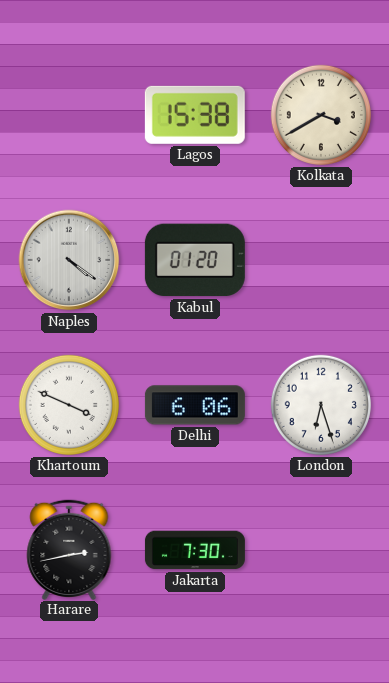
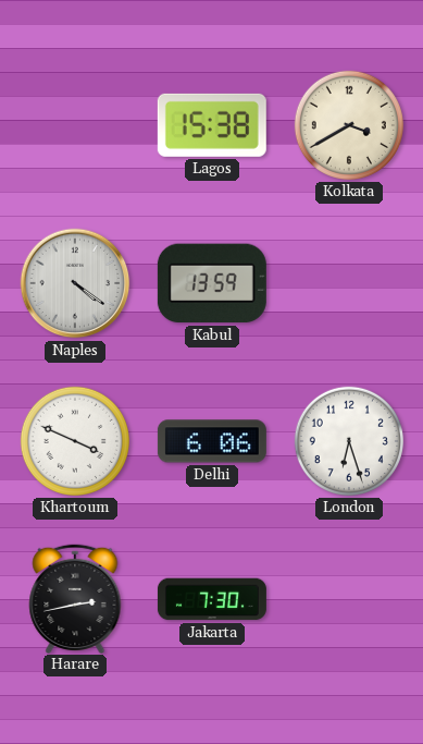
Kabul: 01:20 -> 13:59 (212, 283)
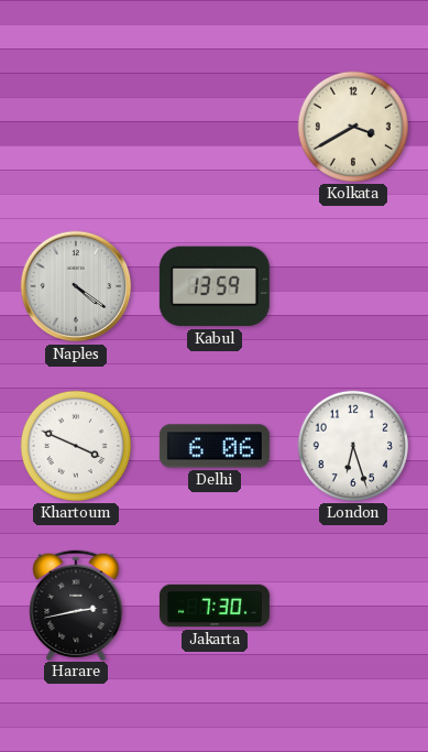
Lagos: 15:38 -> none (212, 125)
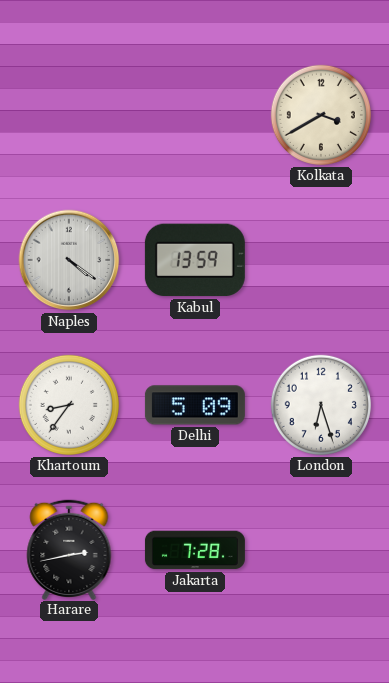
Khartoum: 3:49 -> 8:36 (69, 405)
Delhi: 6:06 -> 5:09 (195, 405)
Jakarta: 7:30 -> 7:28 (195, 550)
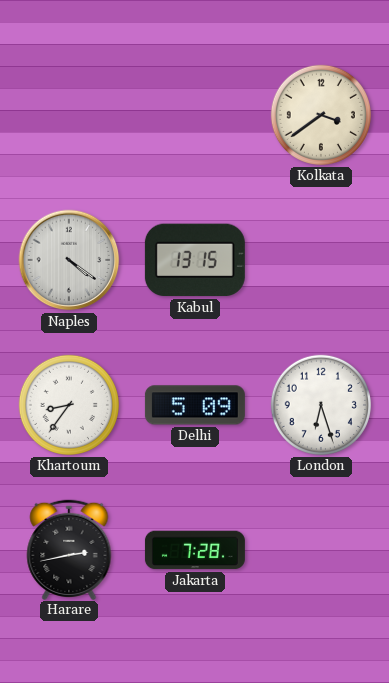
Kolkata: 3:40 -> 3:39 (321, 115)
Kabul: 13:59 -> 13:15 (195, 260)
